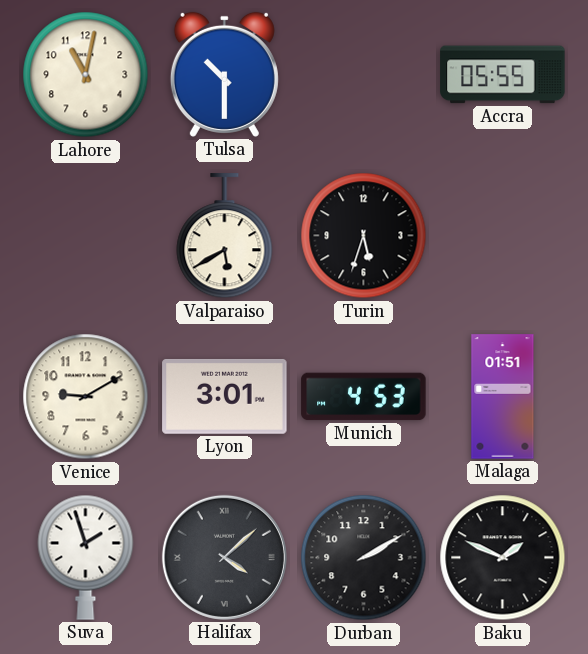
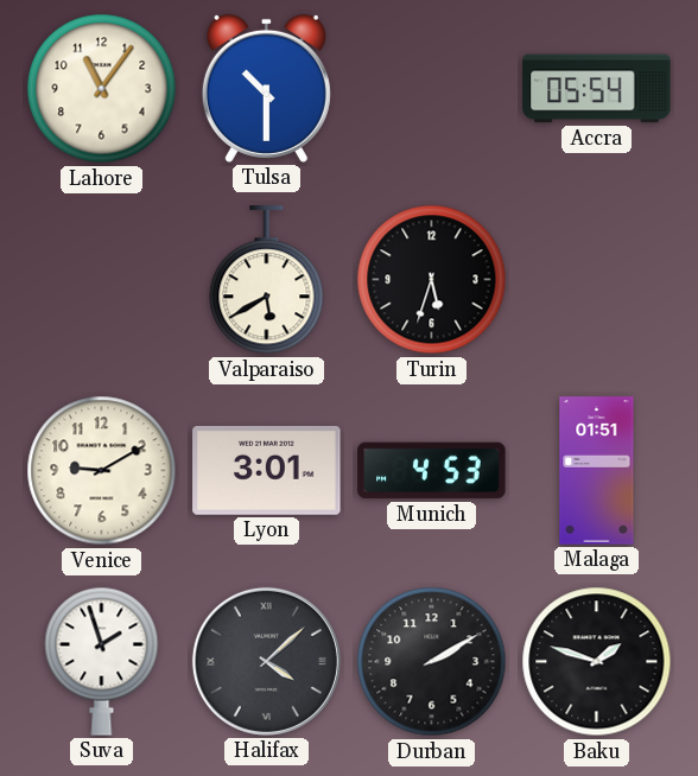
Lahore: 11:02 -> 11:06 (102, 89)
Accra: 05:55 -> 05:54 (597, 89)
Baku: 1:49 -> 1:48 (597, 662)
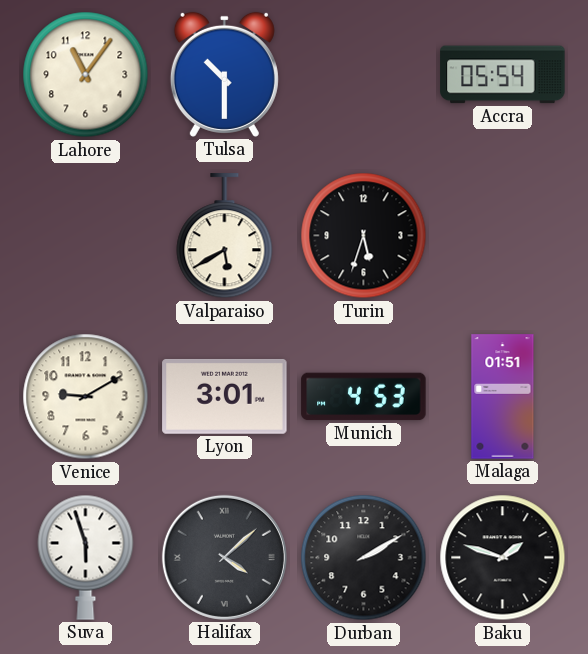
Suva: 1:57 -> 5:57 (86, 557)
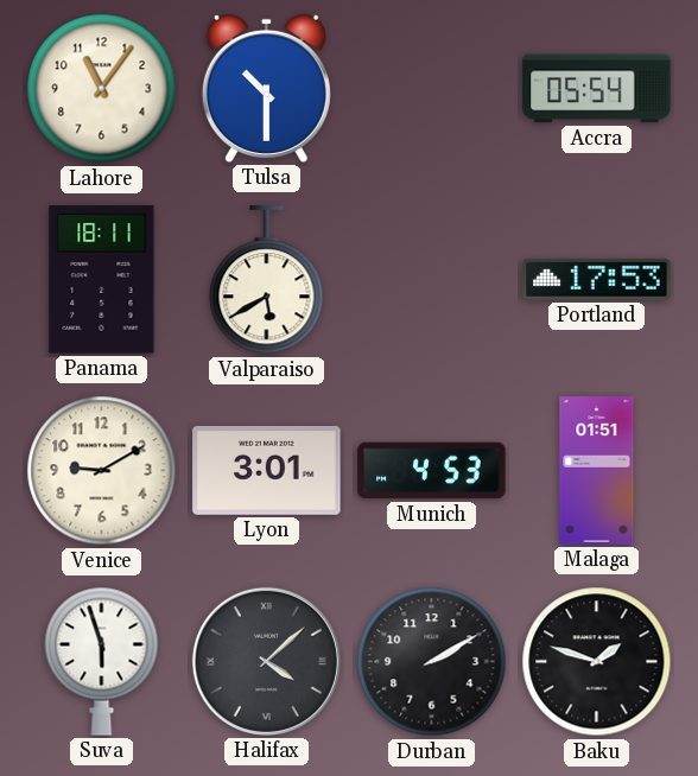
Panama: none -> 18:11 (102, 280)
Turin: 5:33 -> none (364, 236)
Portland: none -> 17:53 (597, 279)
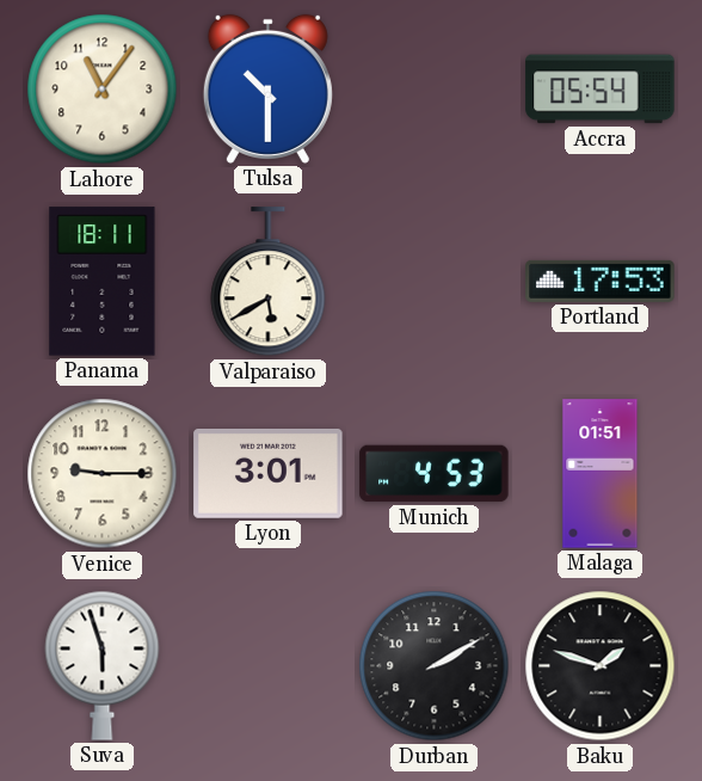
Venice: 9:10 -> 9:15 (103, 474)
Halifax: 4:08 -> none (266, 661)
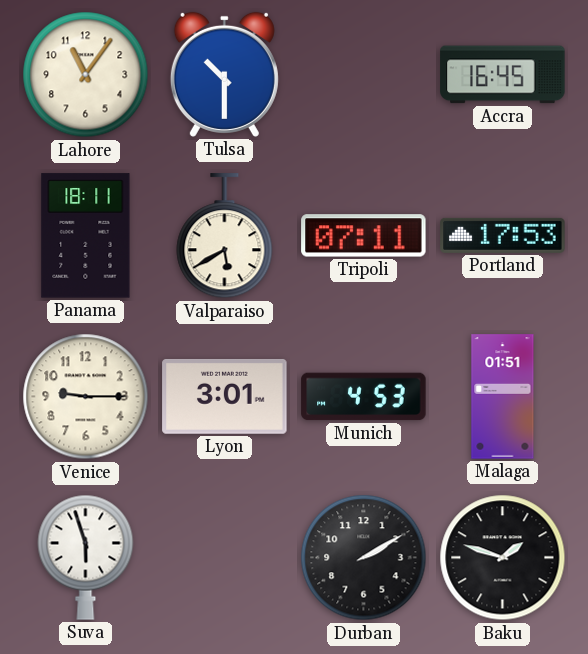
Accra: 05:54 -> 16:45 (503, 75)
Tripoli: none -> 07:11 (364, 236)
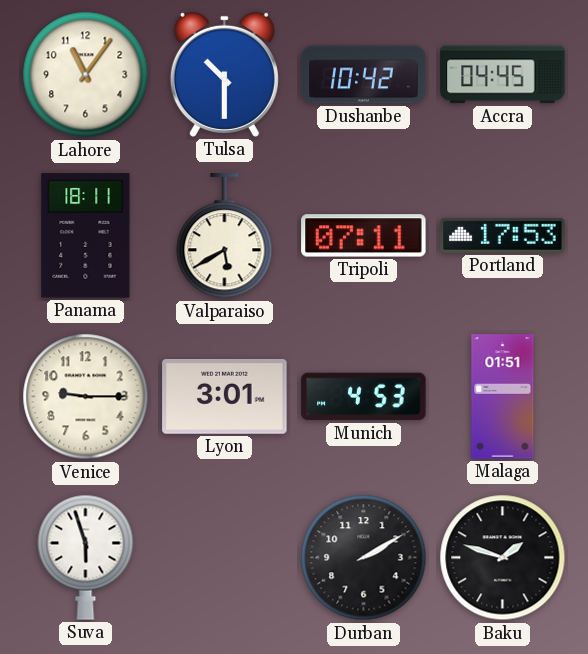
Dushanbe: none -> 10:42 (364, 75)
Accra: 16:45 -> 04:45 (503, 75)
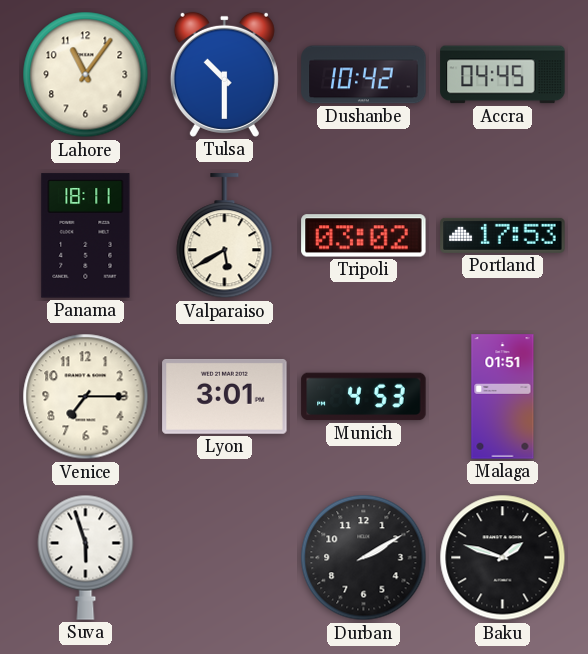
Tripoli: 07:11 -> 03:02 (364, 236)
Venice: 9:15 -> 7:15 (86, 397)
